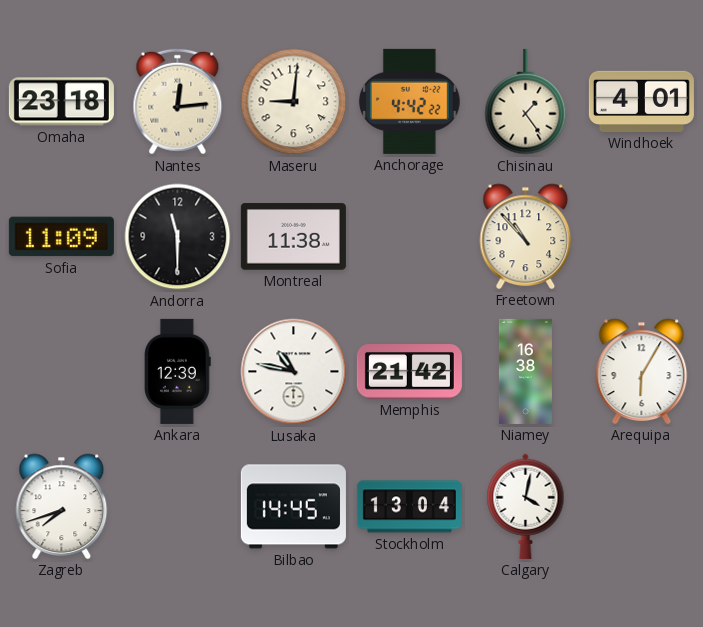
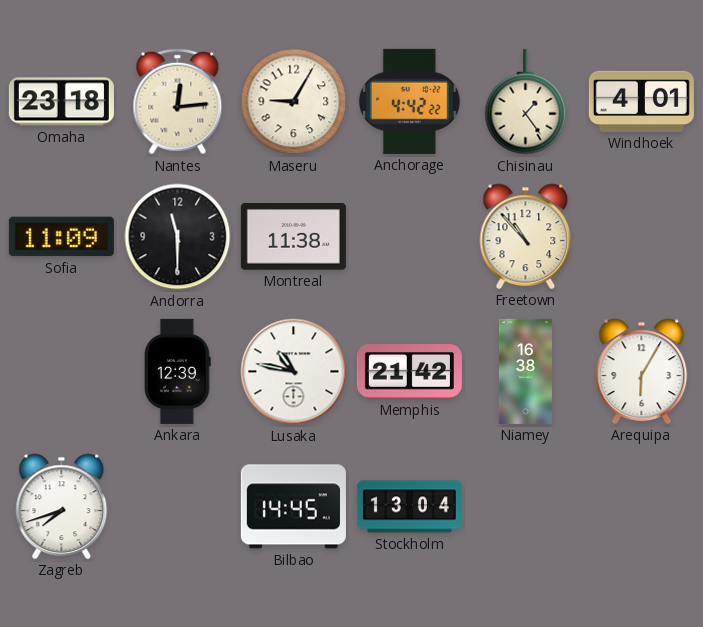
Maseru: 9:01 -> 9:05 (294, 102)
Calgary: 4:02 -> none (526, 506)
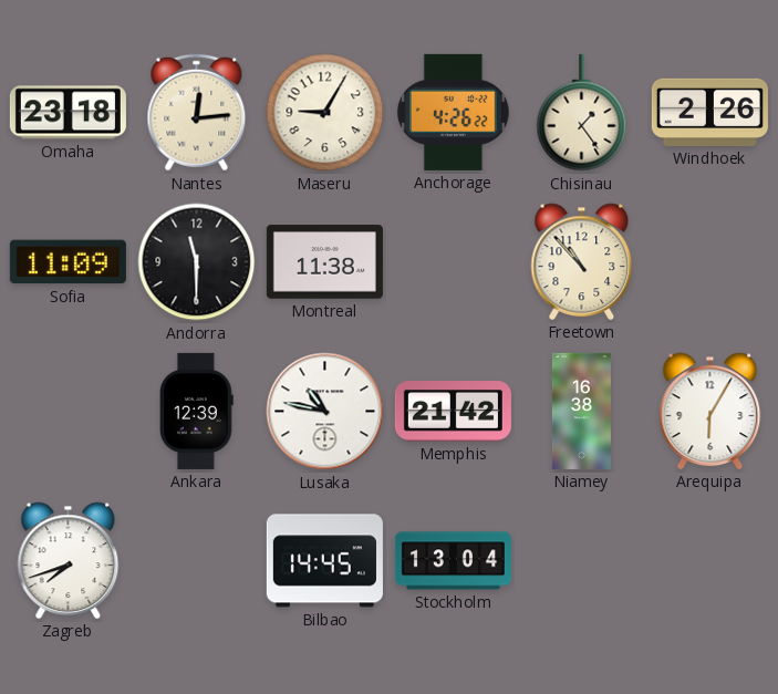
Anchorage: 4:42 -> 4:26 (453, 112)
Windhoek: 4:01 -> 2:26 (709, 112)
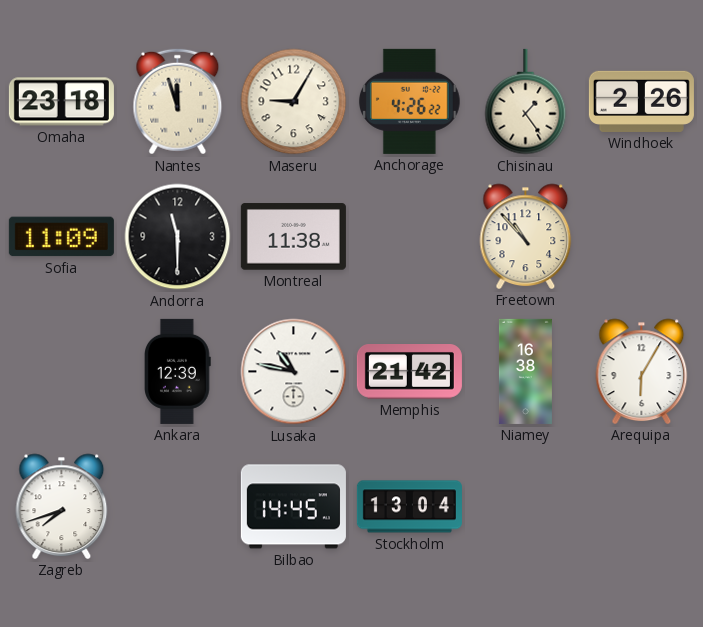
Nantes: 12:14 -> 11:57 (178, 102)
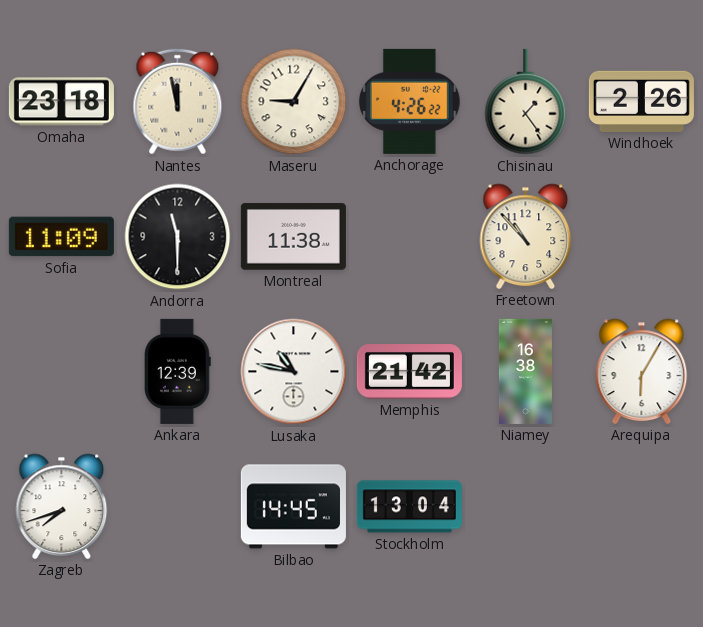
Nantes: 11:57 -> 11:58 (178, 102)
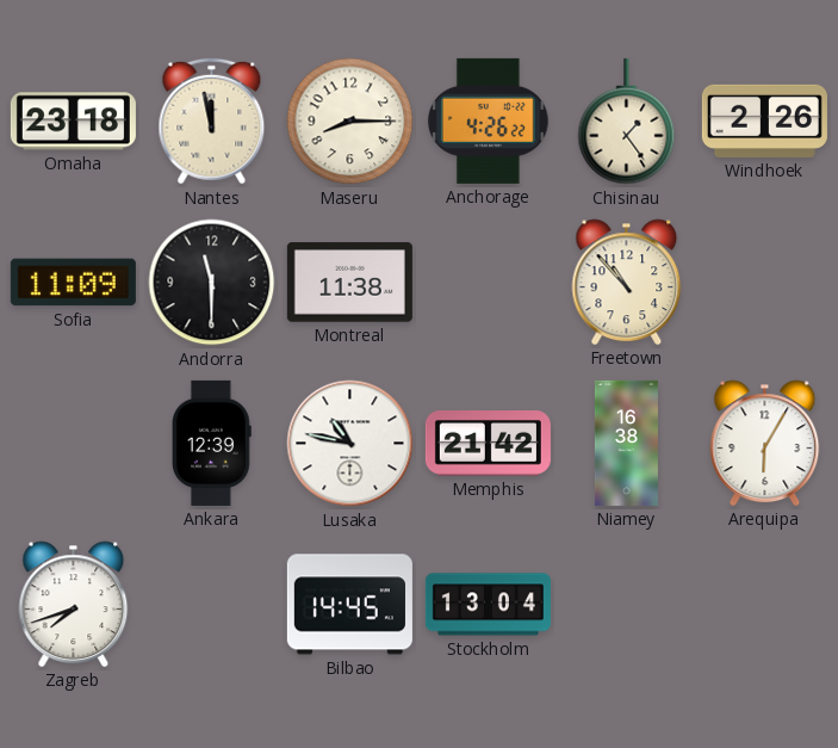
Maseru: 9:05 -> 8:15 (350, 122)
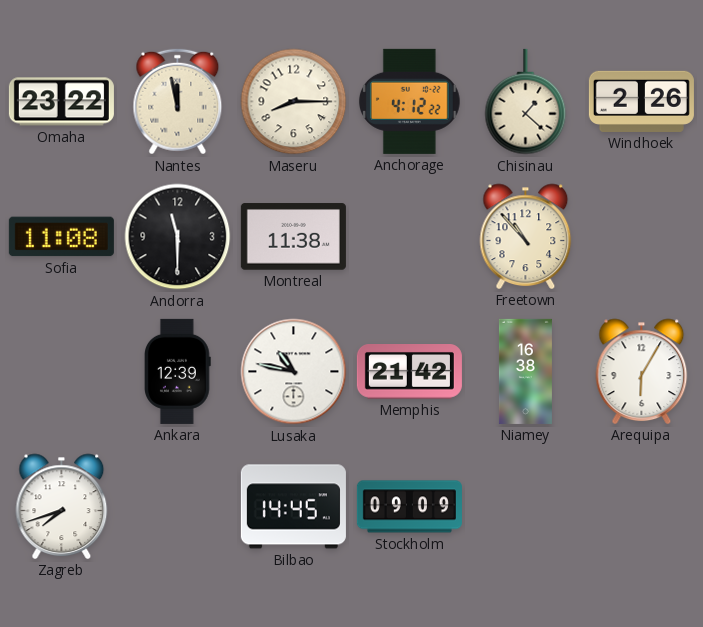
Omaha: 23:18 -> 23:22 (61, 102)
Anchorage: 4:26 -> 4:12 (409, 101)
Chisinau: 1:24 -> 1:22 (526, 102)
Sofia: 11:09 -> 11:08 (61, 237)
Stockholm: 13:04 -> 09:09 (409, 507)
